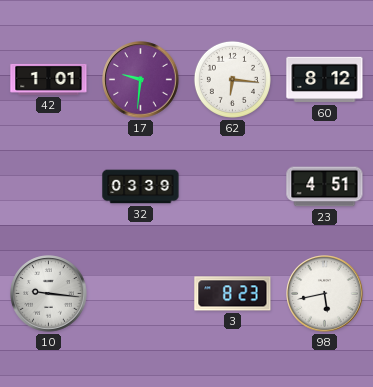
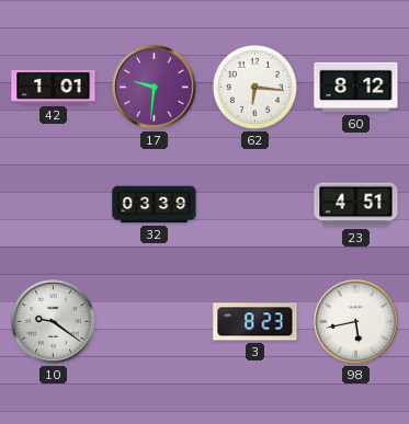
10: 9:16 -> 9:21 (54, 322)
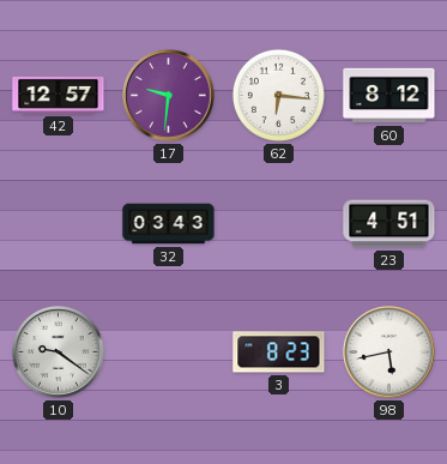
42: 1:01 -> 12:57 (59, 95)
32: 03:39 -> 03:43 (169, 224)
